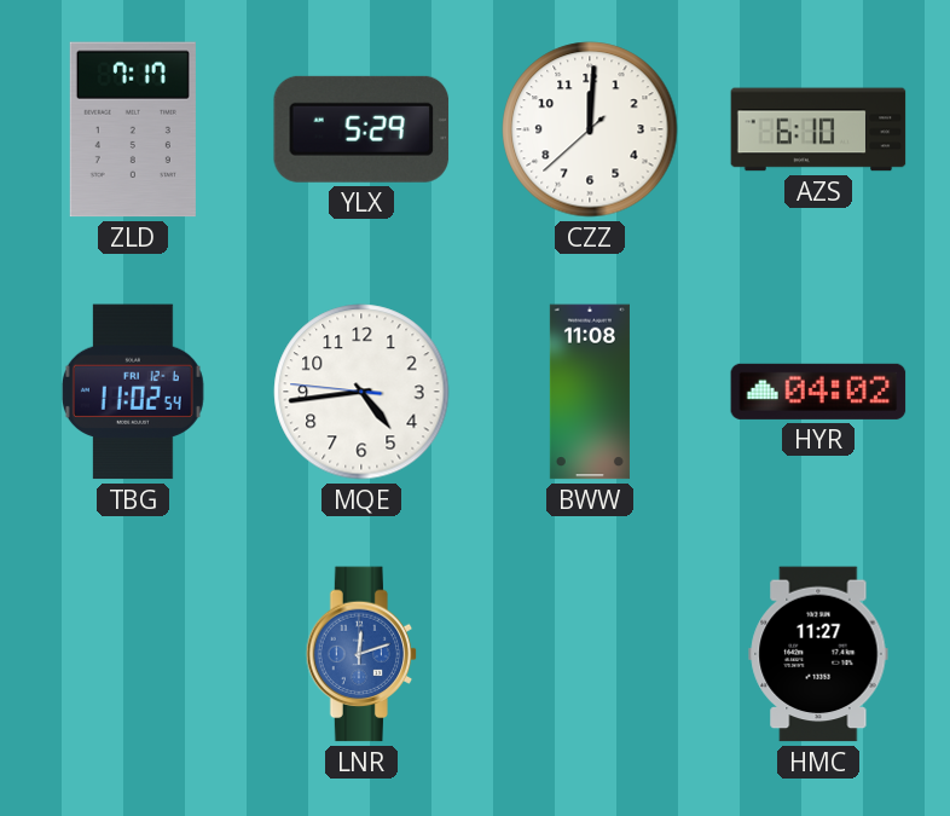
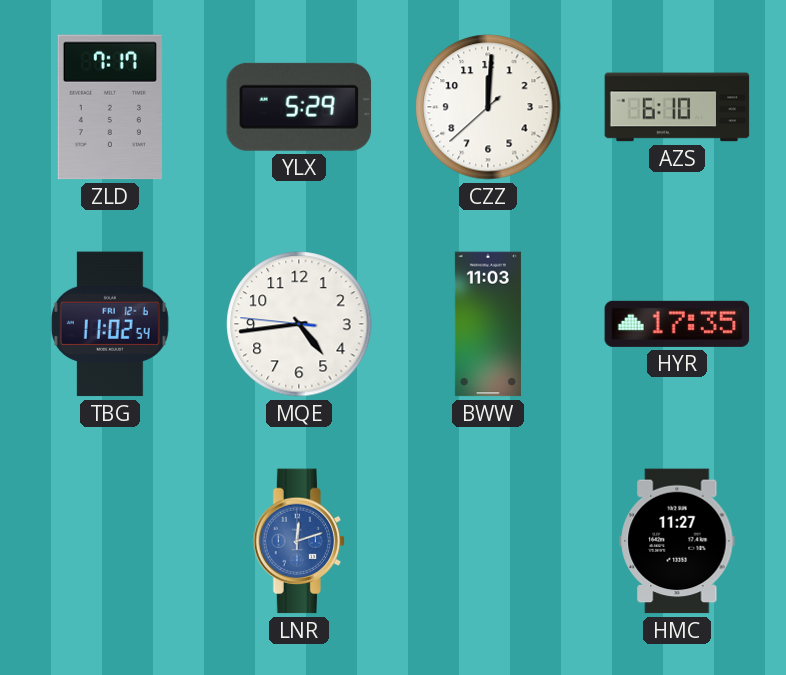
BWW: 11:08 -> 11:03 (488, 324)
HYR: 04:02 -> 17:35 (677, 324)
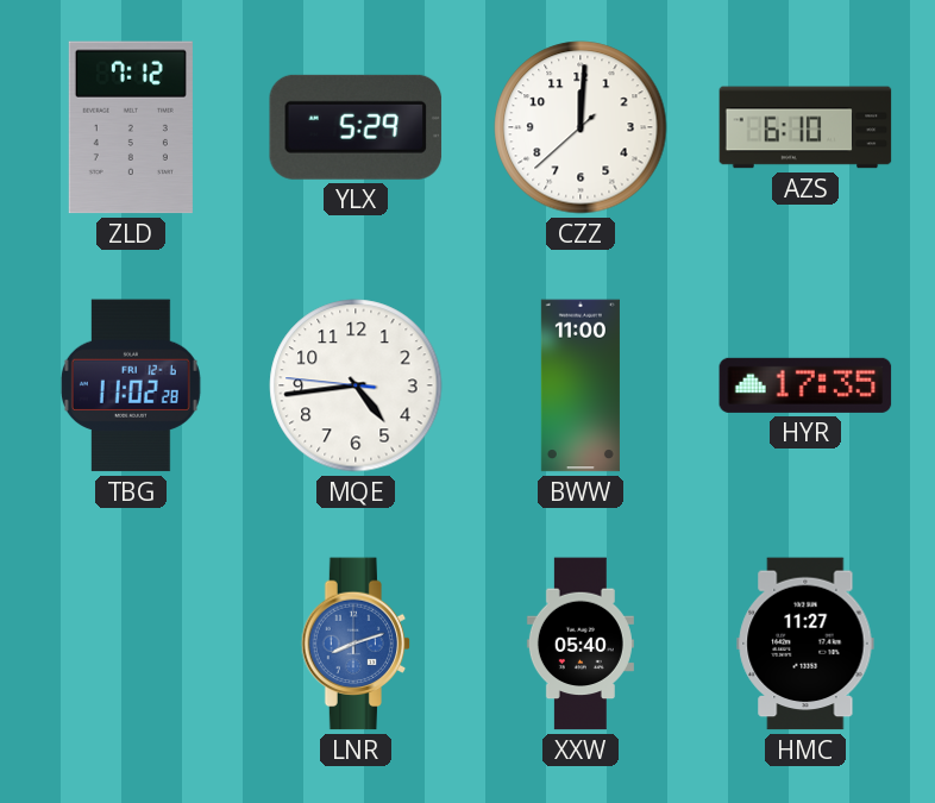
ZLD: 7:17 -> 7:12 (131, 127)
TBG: 11:02:54 -> 11:02:28 (131, 385)
BWW: 11:03 -> 11:00 (581, 385)
LNR: 12:12 -> 8:12 (356, 644)
XXW: none -> 05:40 (581, 644)
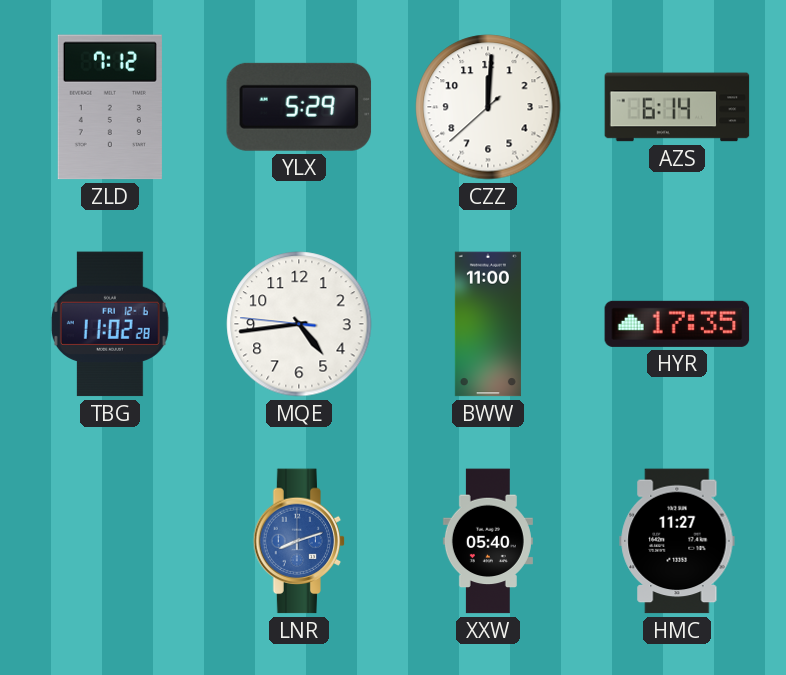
AZS: 6:10 -> 6:14 (677, 107)
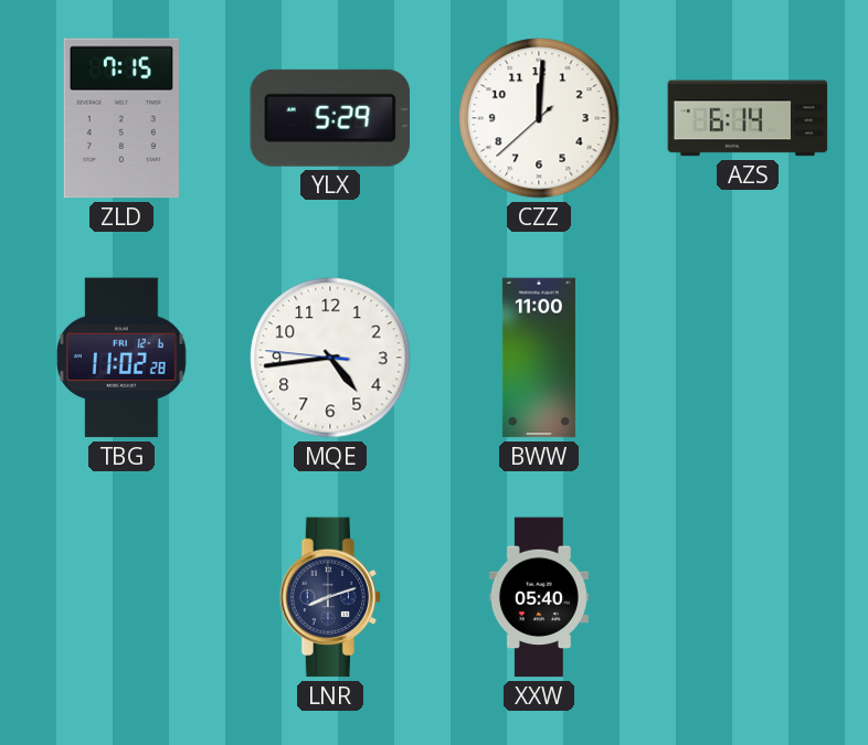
ZLD: 7:12 -> 7:15 (121, 118)
HYR: 17:35 -> none (677, 324)
LNR dial: blue -> navy (330, 597)
HMC: 11:27 -> none (677, 541)
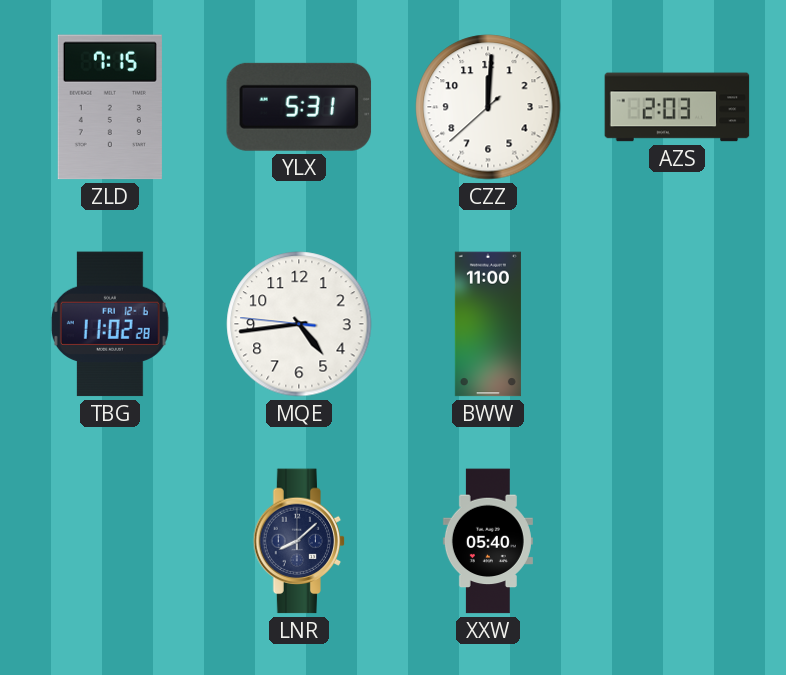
YLX: 5:29 -> 5:31 (299, 107)
AZS: 6:14 -> 2:03 (677, 107)
LNR: 8:12 -> 8:08 (299, 541)
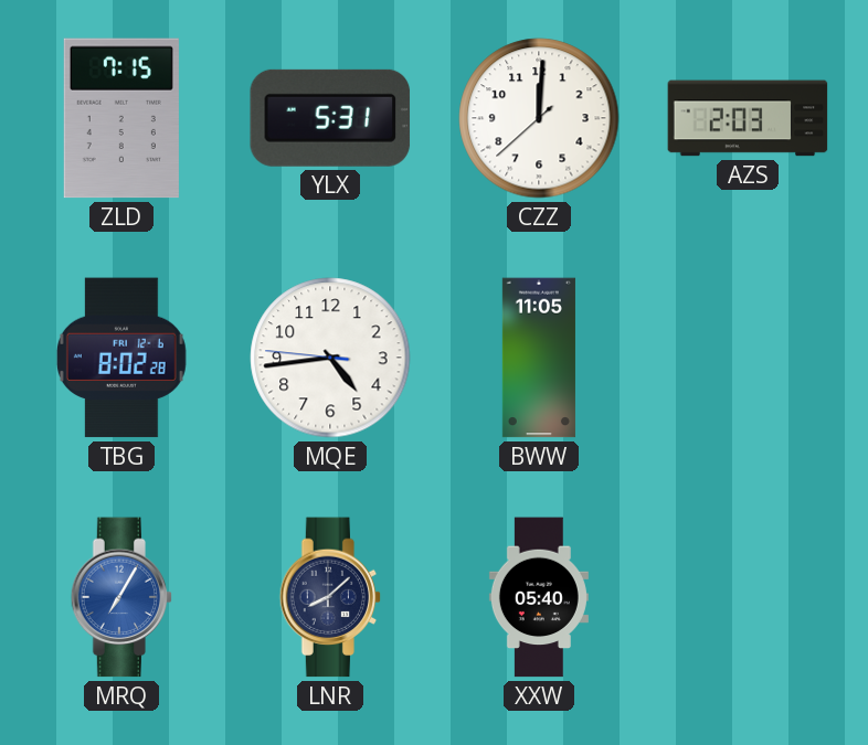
TBG: 11:02 -> 8:02 (121, 358)
BWW: 11:00 -> 11:05 (539, 358)
MRQ: none -> 7:05 (121, 597)
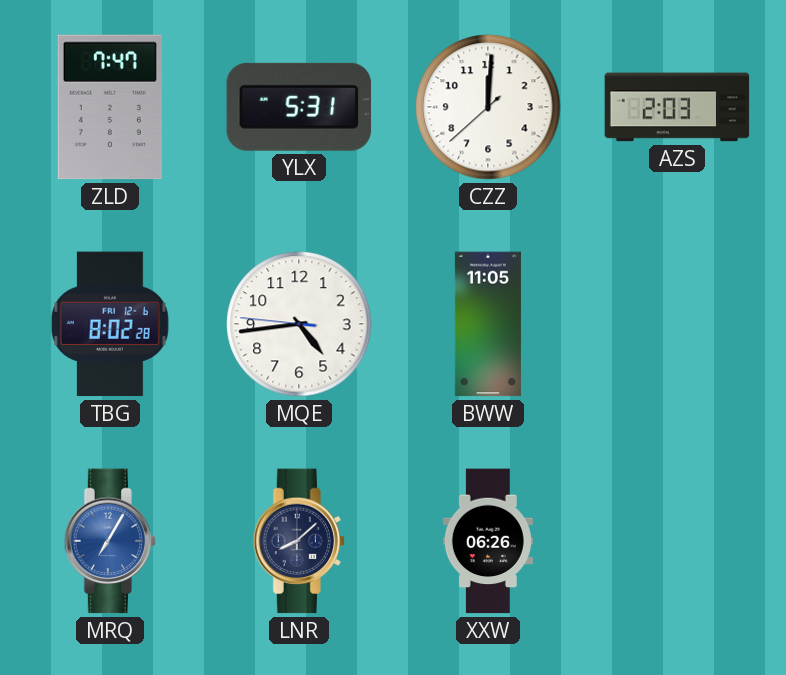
ZLD: 7:15 -> 7:47 (110, 107)
XXW: 05:40 -> 06:26 (488, 541)
